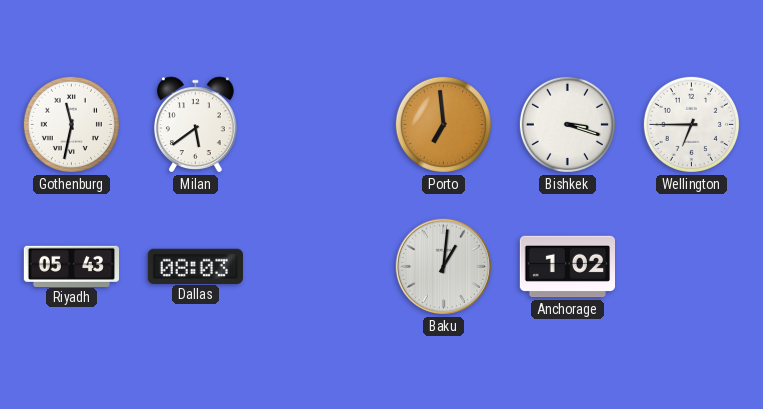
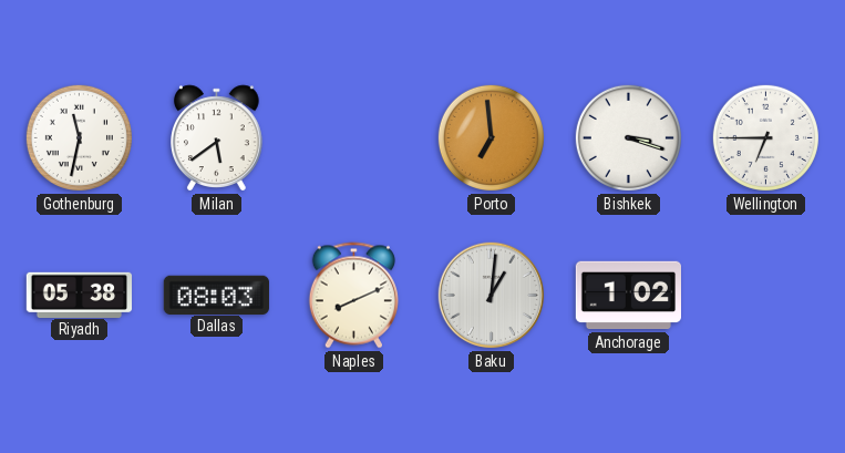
Riyadh: 05:43 -> 05:38 (80, 295)
Naples: none -> 8:11 (353, 296)
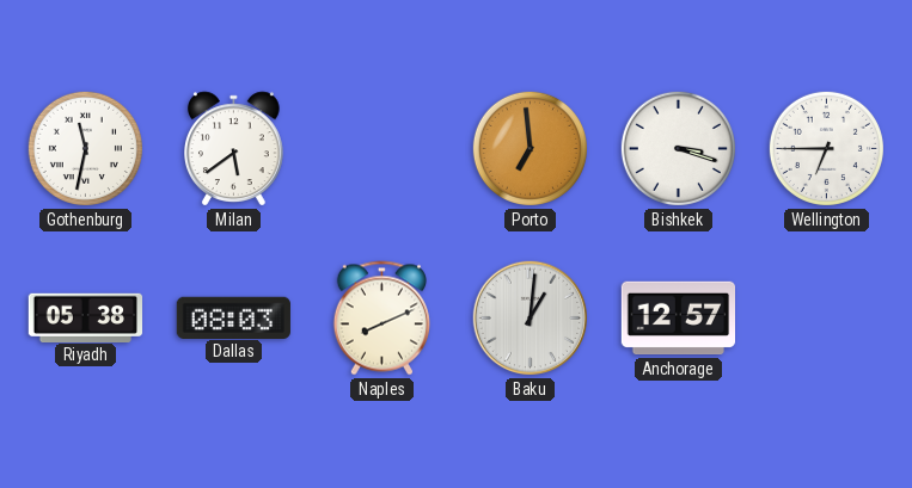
Anchorage: 1:02 -> 12:57 (678, 319)
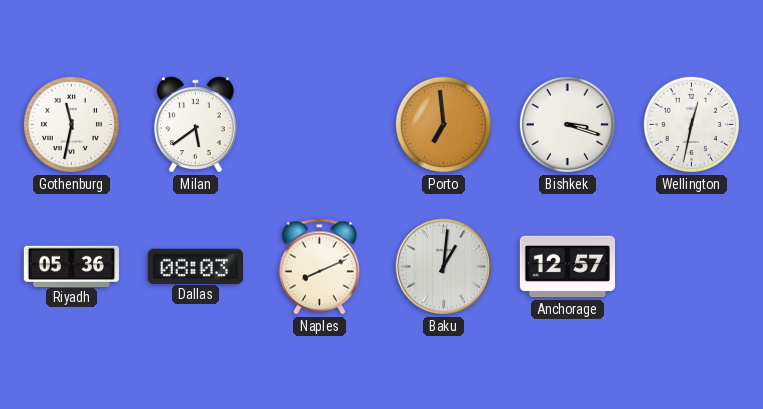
Wellington: 6:45 -> 12:32 (691, 124)
Riyadh: 05:38 -> 05:36 (72, 266)
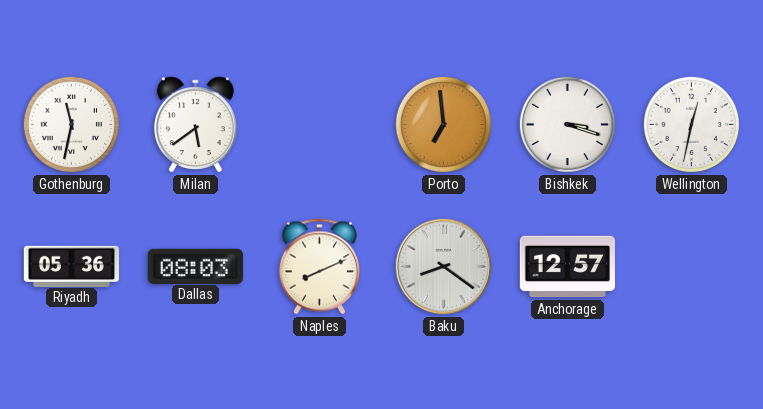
Baku: 1:01 -> 8:21 (444, 267)
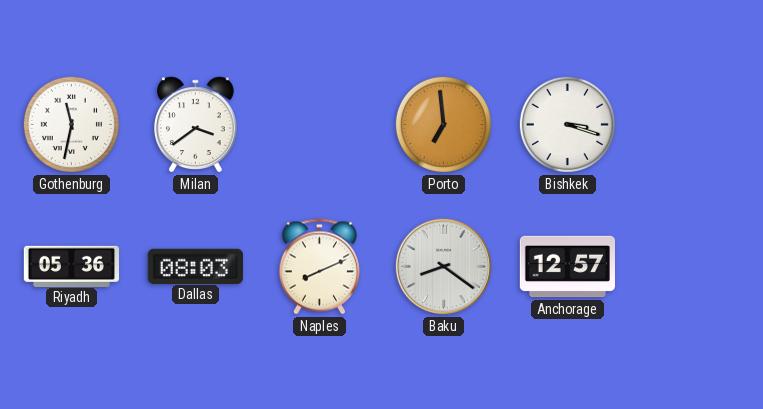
Milan: 5:39 -> 3:39 (196, 125)
Wellington: 12:32 -> none (691, 124)
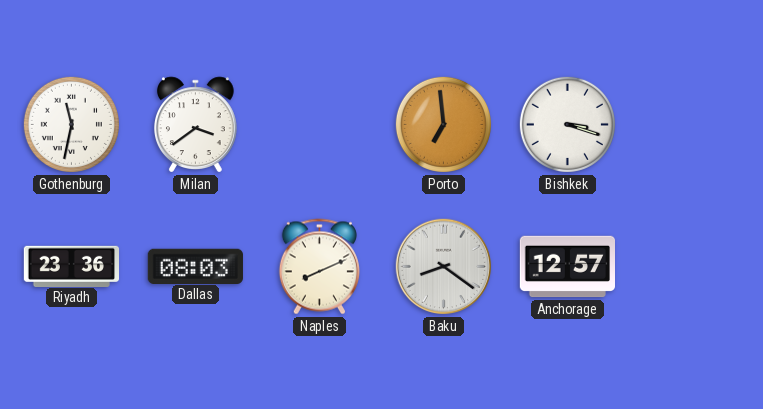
Riyadh: 05:36 -> 23:36 (72, 266)
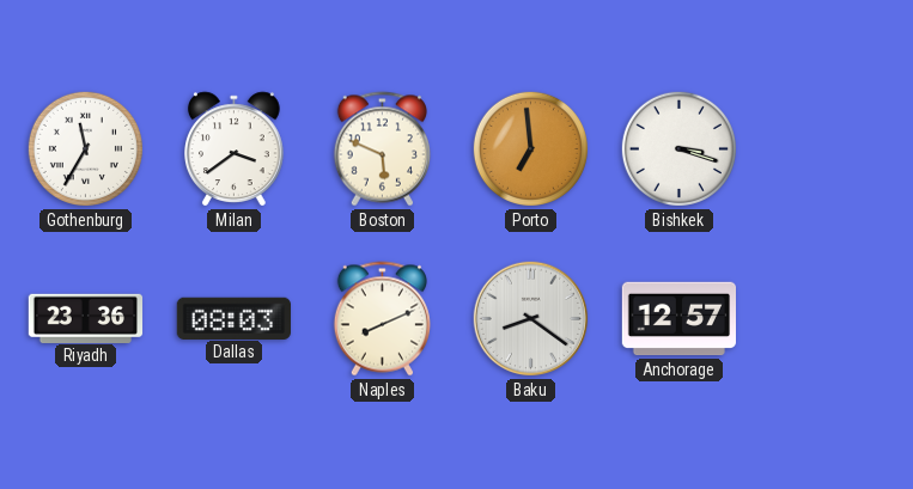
Gothenburg: 11:32 -> 11:35 (85, 148)
Boston: none -> 5:49 (382, 149)
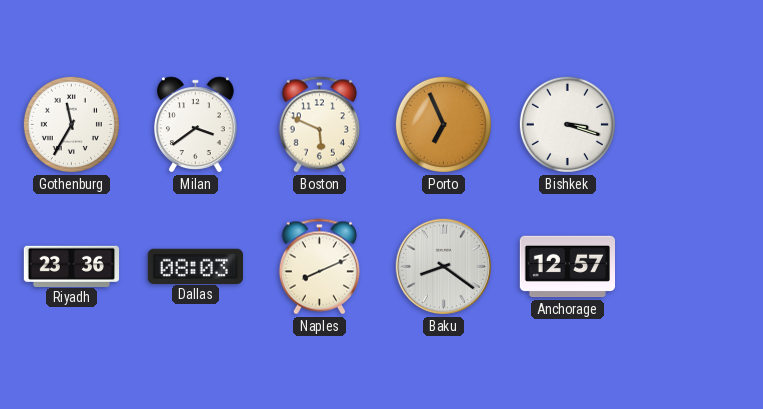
Porto: 6:59 -> 6:56 (443, 124)
